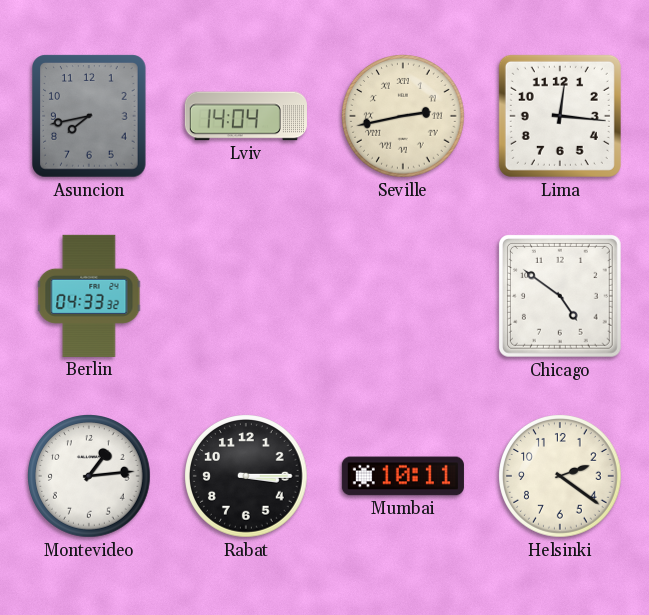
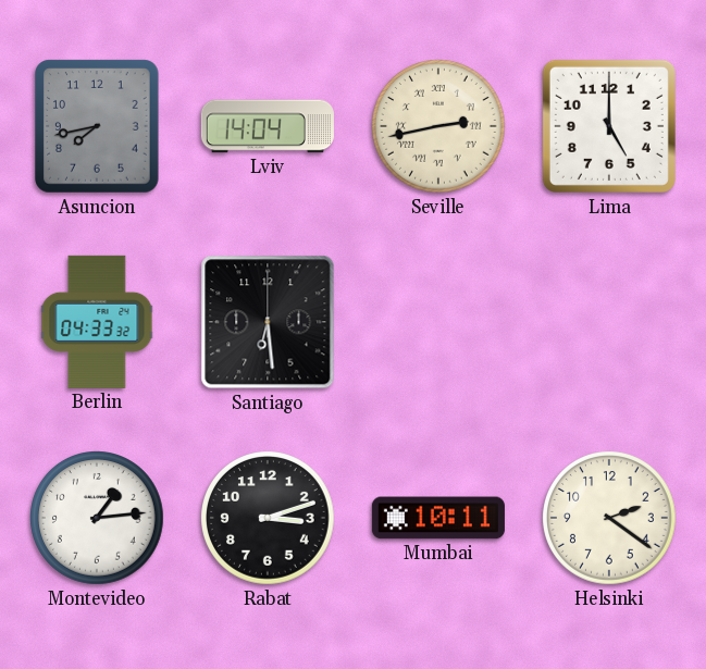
Lima: 12:16 -> 5:00 (609, 126)
Santiago: none -> 6:29 (268, 322)
Chicago: 4:51 -> none (560, 296)
Rabat: 3:15 -> 3:12 (269, 519)
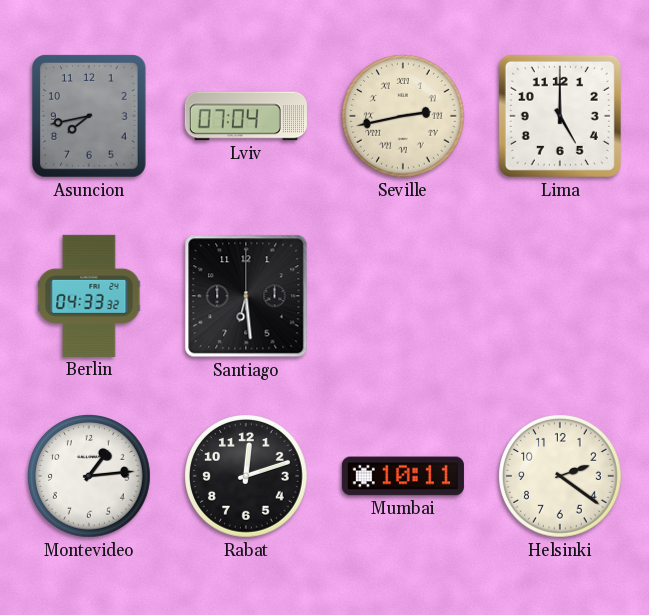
Lviv: 14:04 -> 07:04 (246, 116)
Rabat: 3:12 -> 12:12 (247, 477)
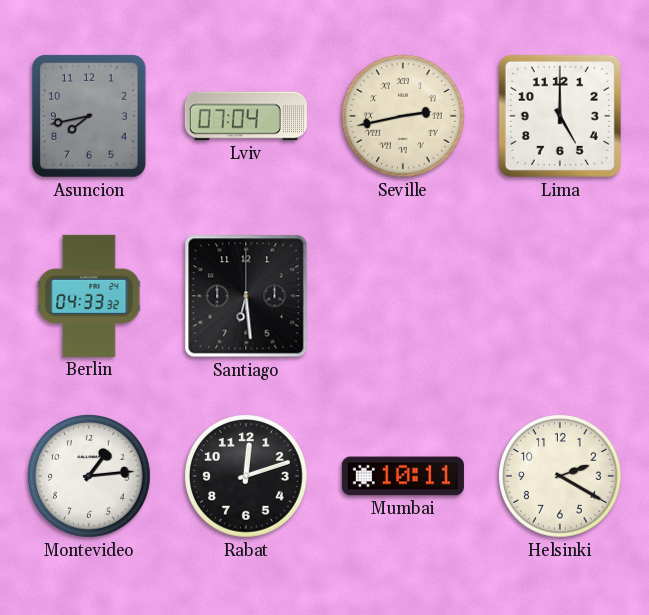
Helsinki: 2:21 -> 2:20 (561, 477)
